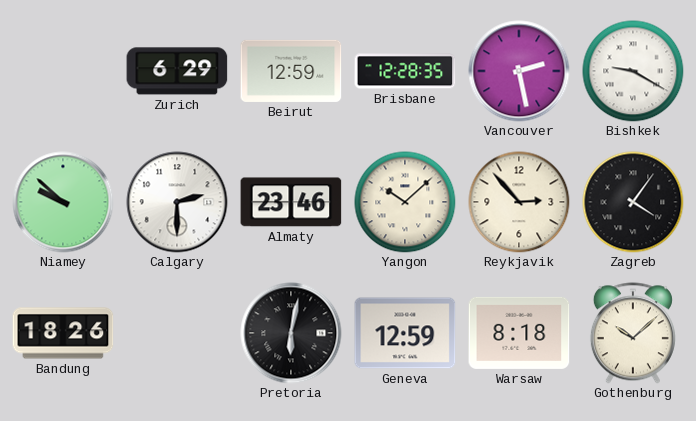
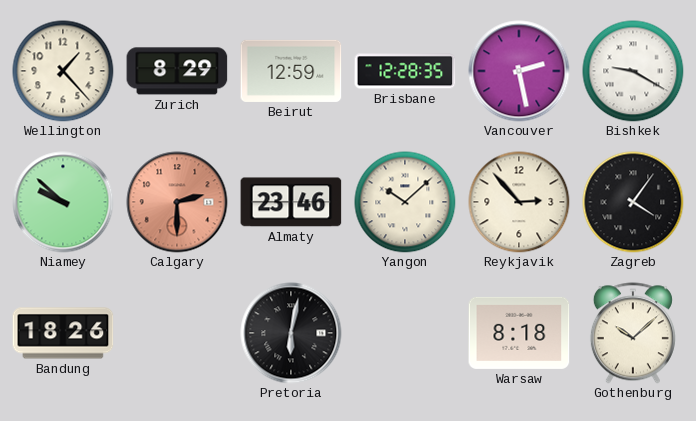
Wellington: none -> 1:23 (63, 71)
Zurich: 6:29 -> 8:29 (177, 71)
Calgary dial: white -> salmon (177, 202)
Geneva: 12:59 -> none (405, 333)
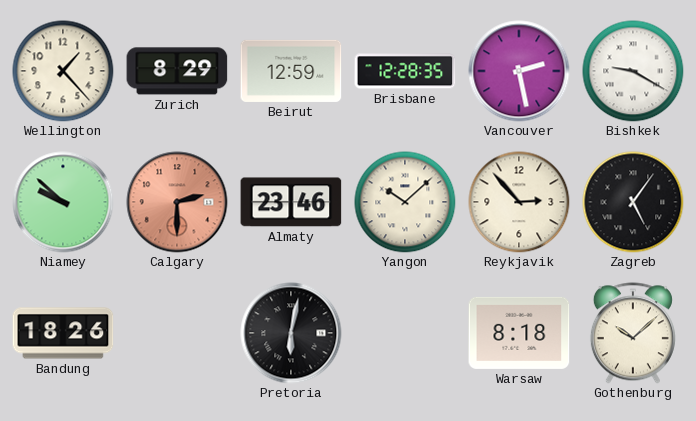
Zagreb: 4:06 -> 5:06 (633, 202)
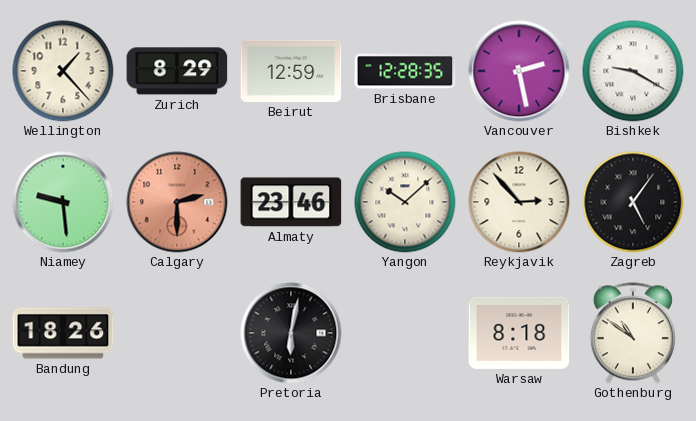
Niamey: 9:52 -> 9:29 (63, 202)
Gothenburg: 10:08 -> 10:51 (633, 333)
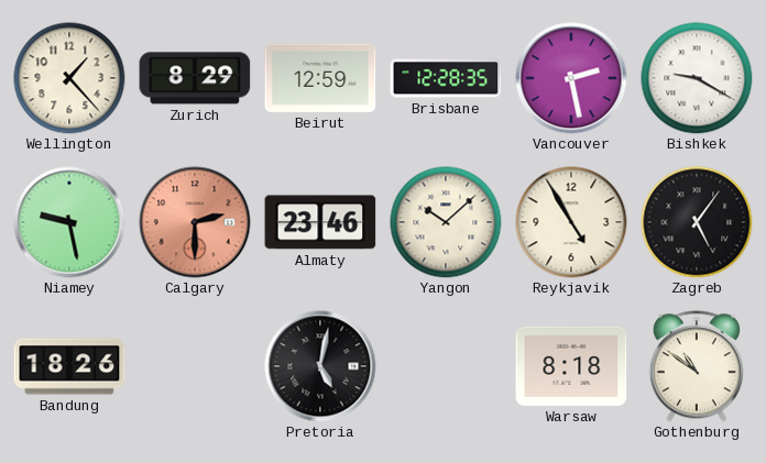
Niamey: 9:29 -> 9:28 (69, 222)
Reykjavik: 2:53 -> 4:55 (571, 222)
Pretoria: 6:02 -> 5:02 (320, 366)
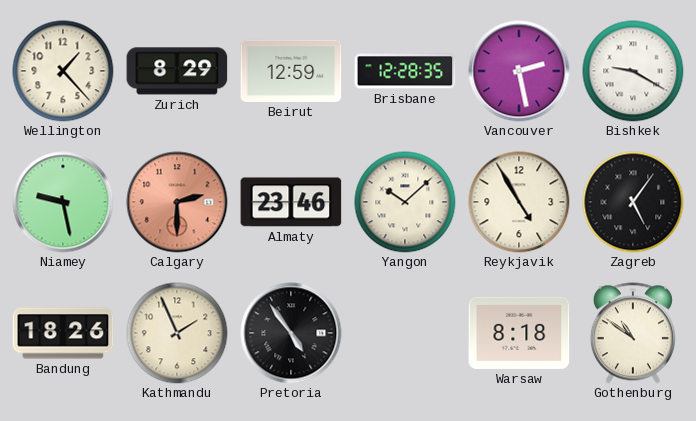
Kathmandu: none -> 1:56 (177, 333)
Pretoria: 5:02 -> 4:54 (291, 333)
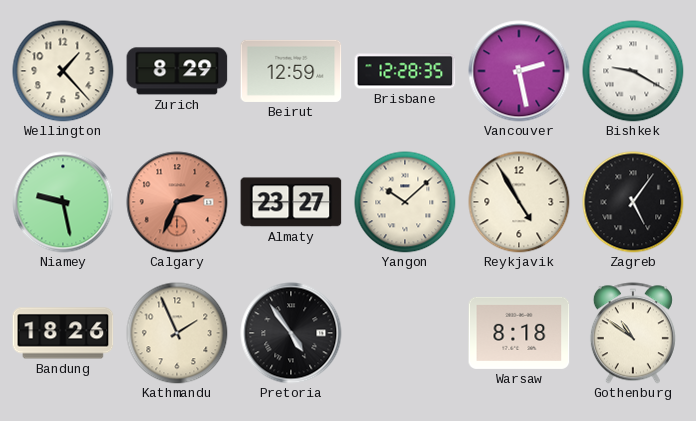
Calgary: 2:30 -> 2:34 (177, 202)
Almaty: 23:46 -> 23:27 (291, 202)
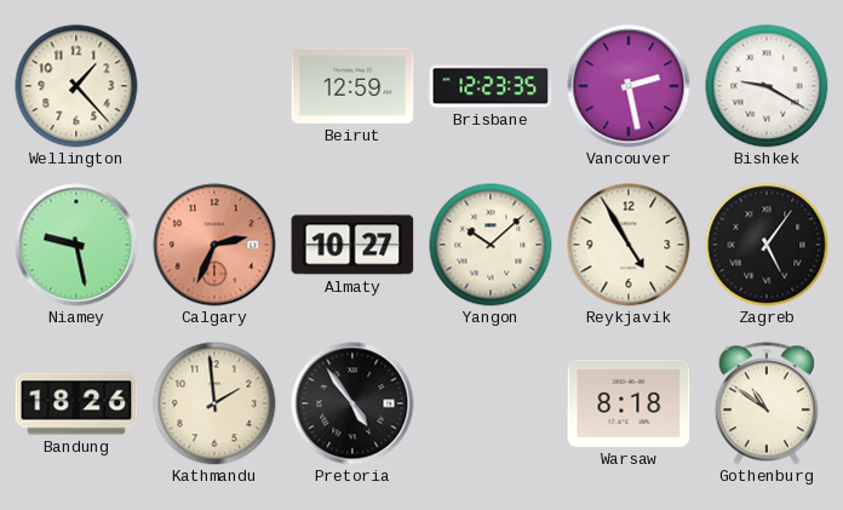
Zurich: 8:29 -> none (177, 71)
Brisbane: 12:28 -> 12:23 (491, 86)
Almaty: 23:27 -> 10:27 (352, 245)
Kathmandu: 1:56 -> 1:59 (214, 403)
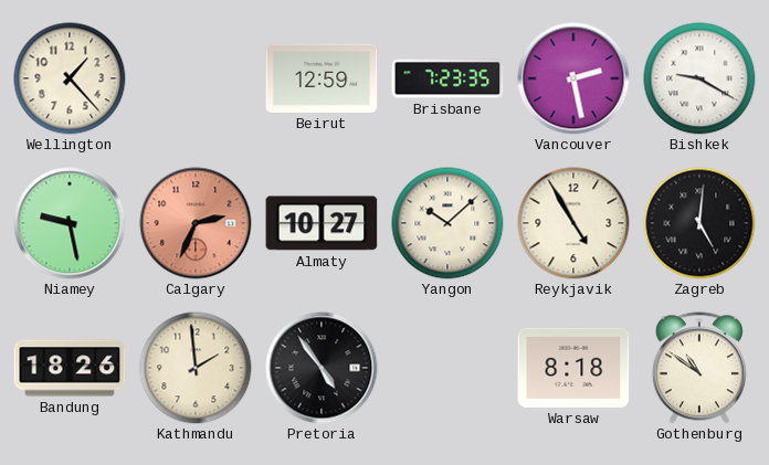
Brisbane: 12:23 -> 7:23 (447, 78)
Zagreb: 5:06 -> 5:01 (699, 223)
